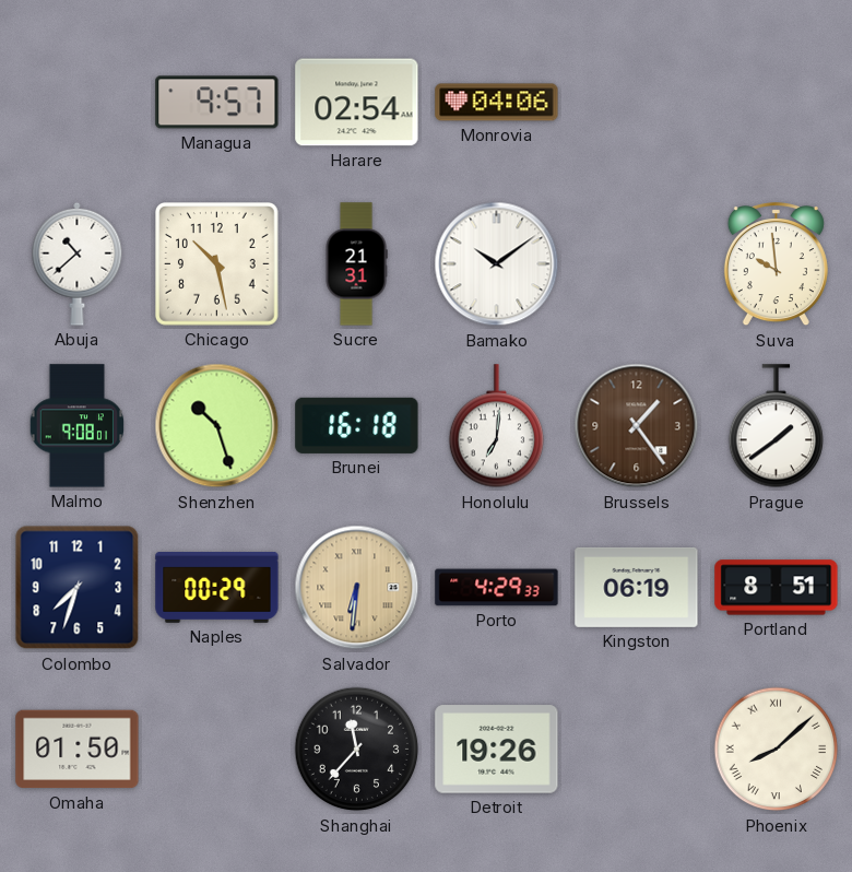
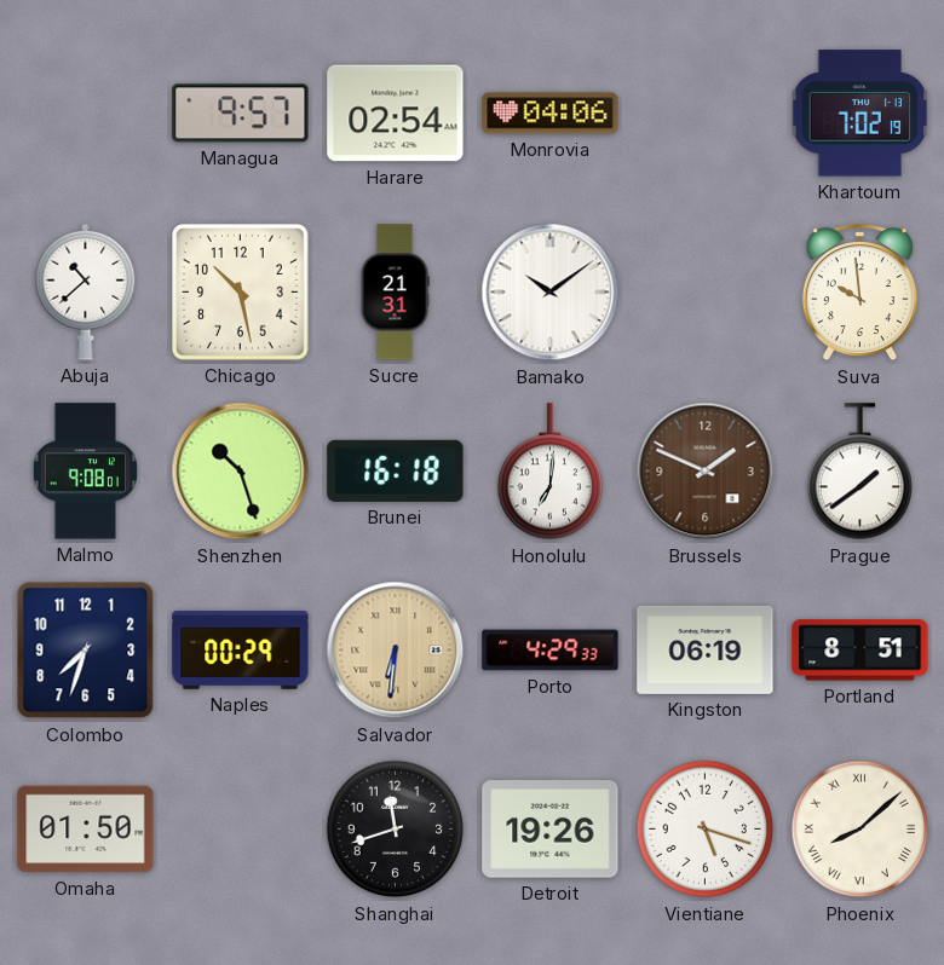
Khartoum: none -> 7:02 (860, 114)
Brussels: 1:24 -> 1:49 (706, 472)
Shanghai: 11:37 -> 11:42 (396, 830)
Vientiane: none -> 5:18 (706, 830)
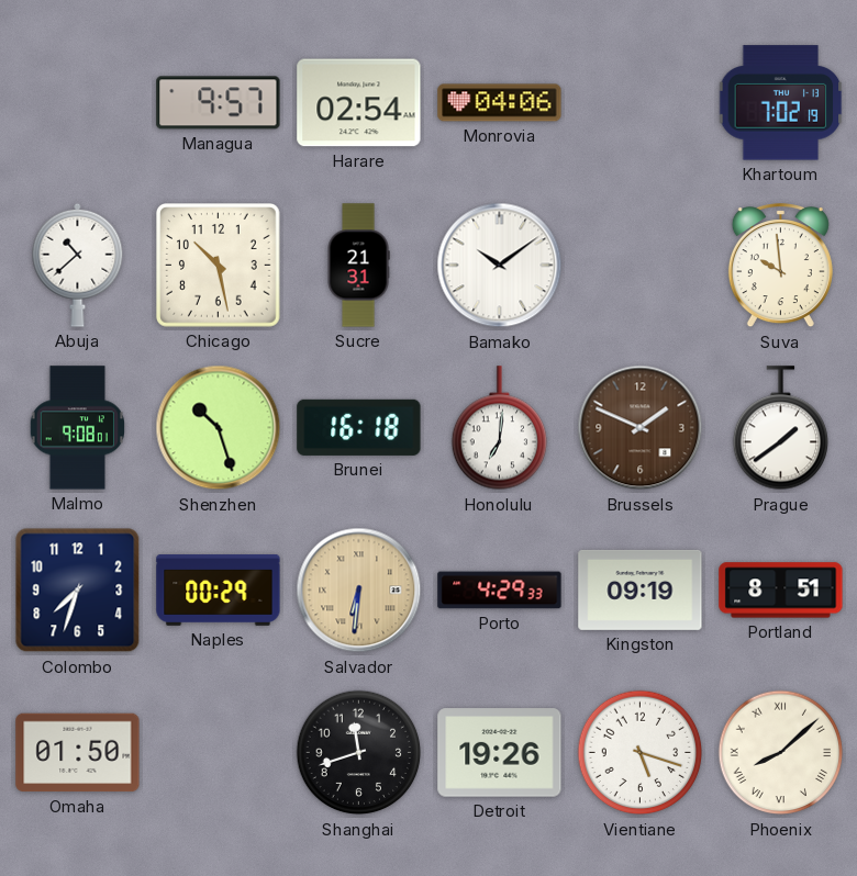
Kingston: 06:19 -> 09:19 (641, 589)
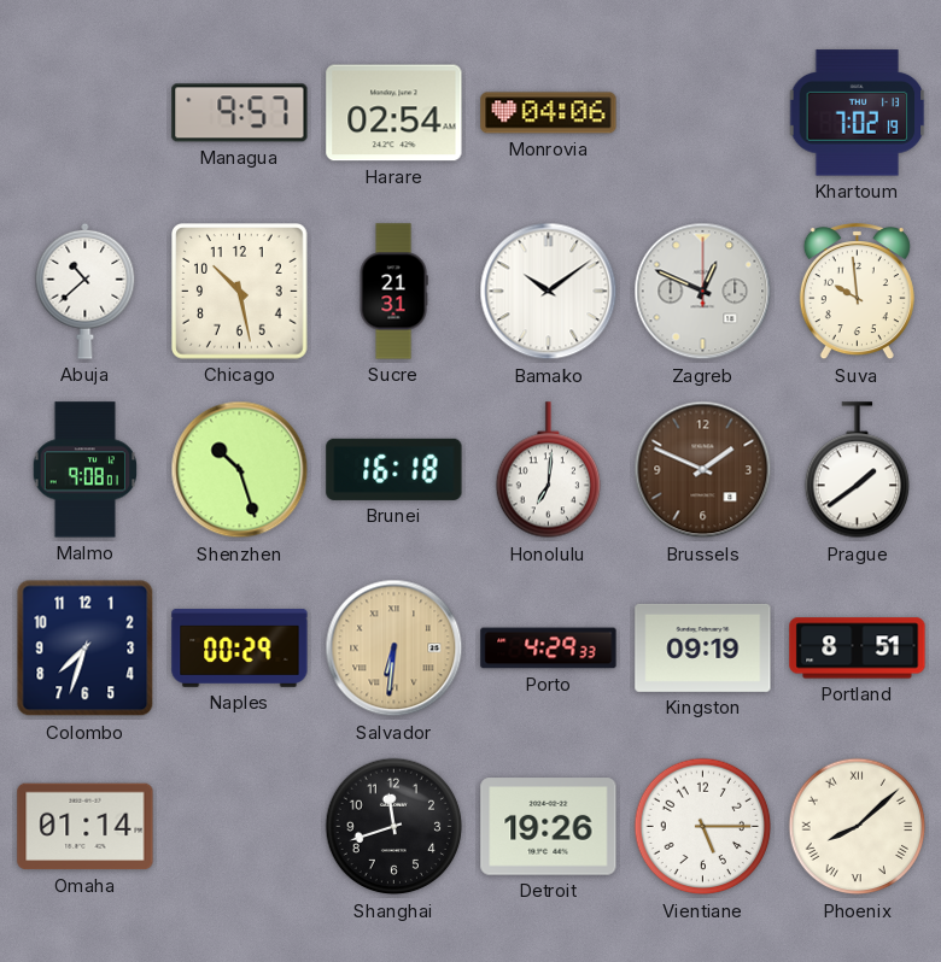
Zagreb: none -> 12:49 (703, 292)
Omaha: 01:50 -> 01:14 (86, 827)
Vientiane: 5:18 -> 5:15 (703, 827)
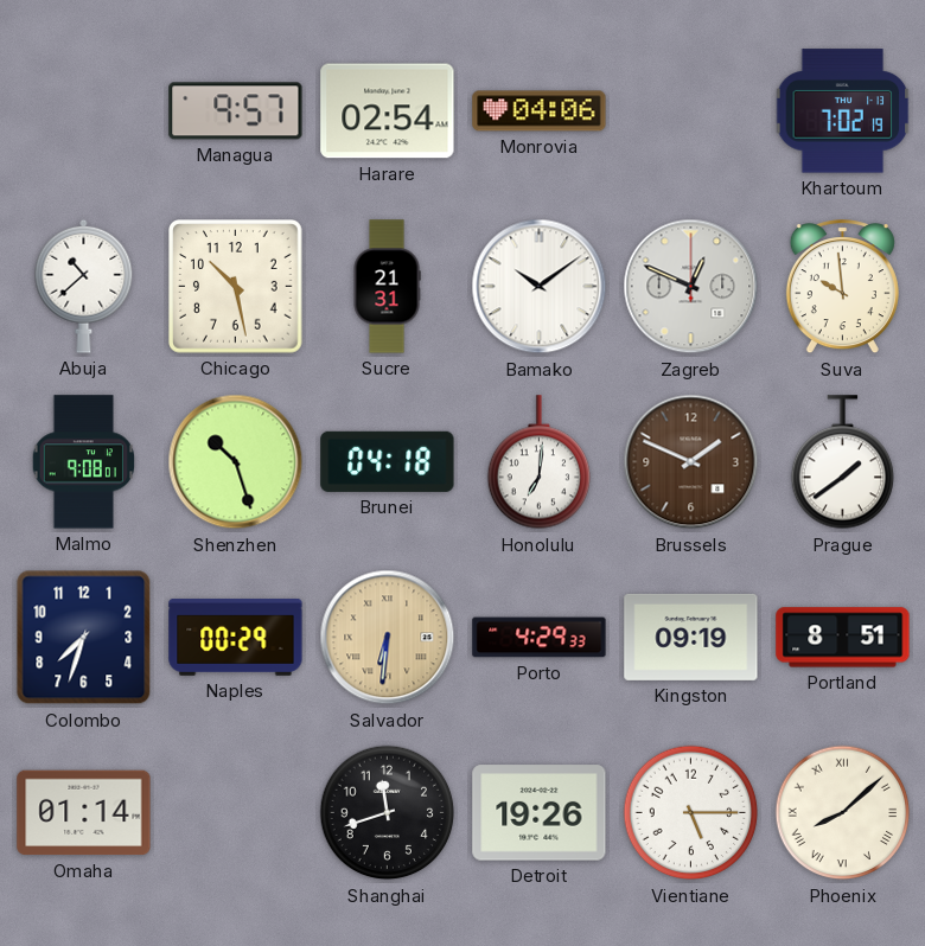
Brunei: 16:18 -> 04:18 (388, 461)
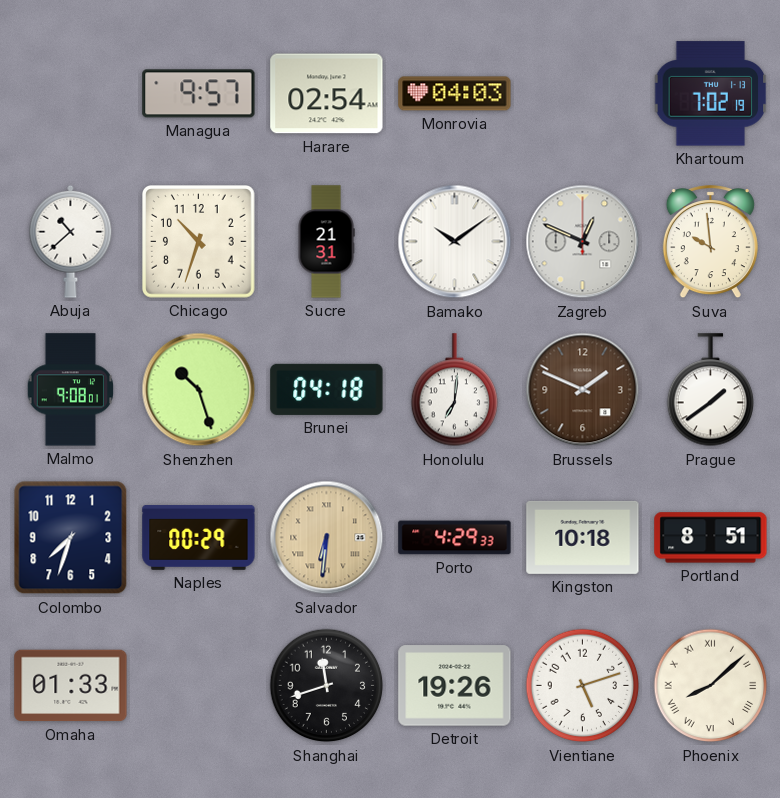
Monrovia: 04:06 -> 04:03 (455, 94)
Chicago: 10:28 -> 10:33 (199, 242)
Kingston: 09:19 -> 10:18 (583, 537)
Omaha: 01:14 -> 01:33 (71, 686)
Vientiane: 5:15 -> 5:12 (583, 686)
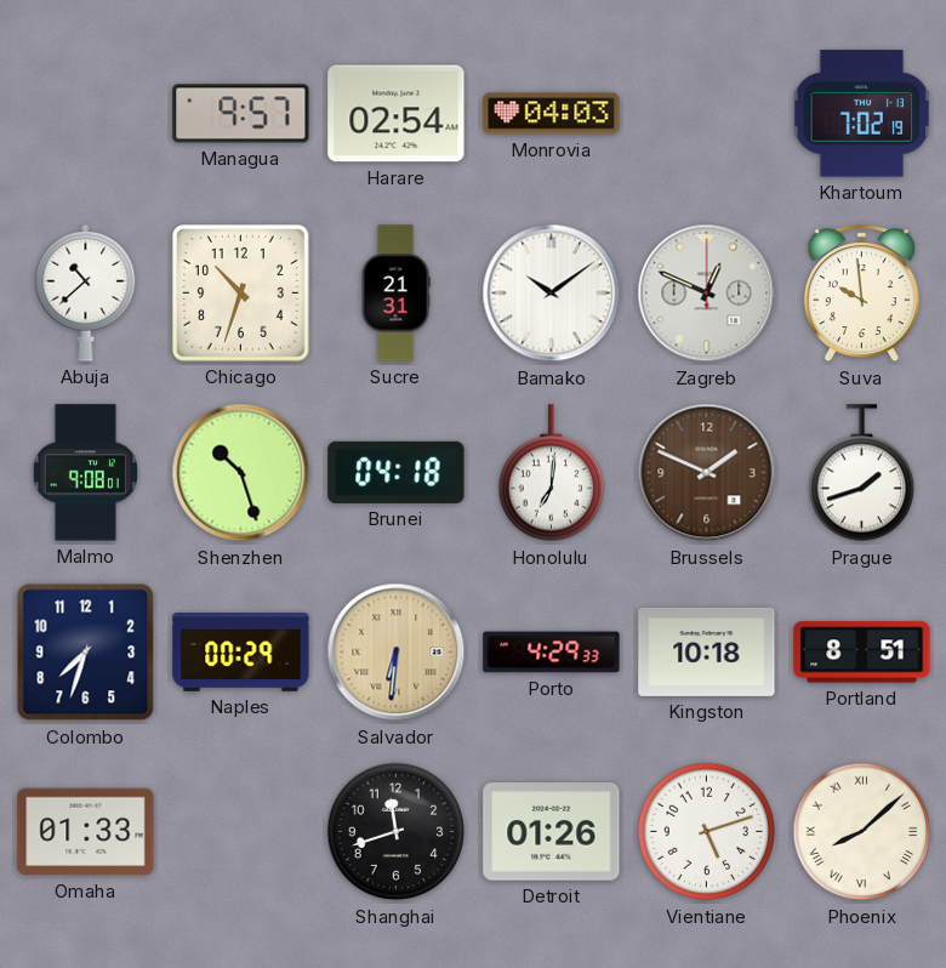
Prague: 1:39 -> 1:42 (861, 473)
Detroit: 19:26 -> 01:26 (552, 832)
